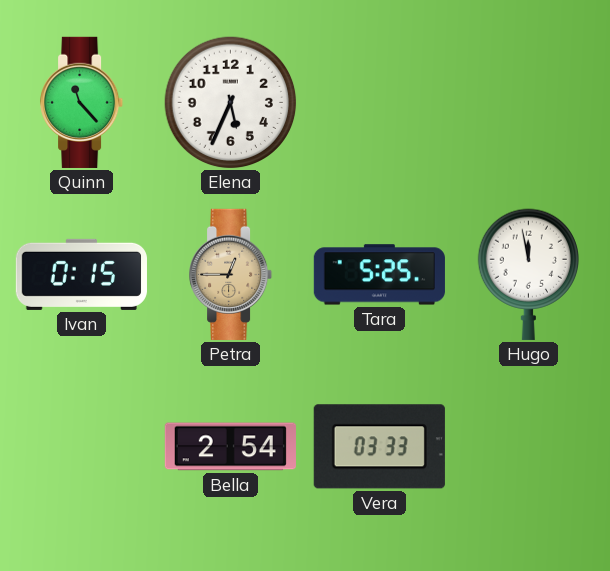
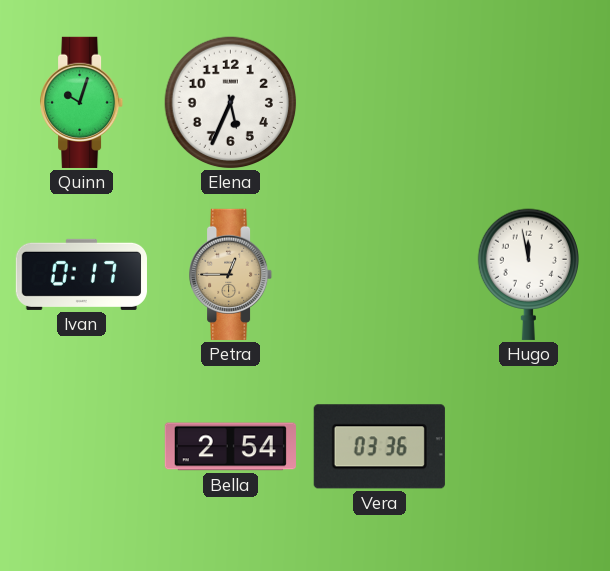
Quinn: 11:23 -> 10:03 (82, 102)
Ivan: 0:15 -> 0:17 (81, 274)
Tara: 5:25 -> none (379, 275)
Vera: 03:33 -> 03:36 (379, 447)
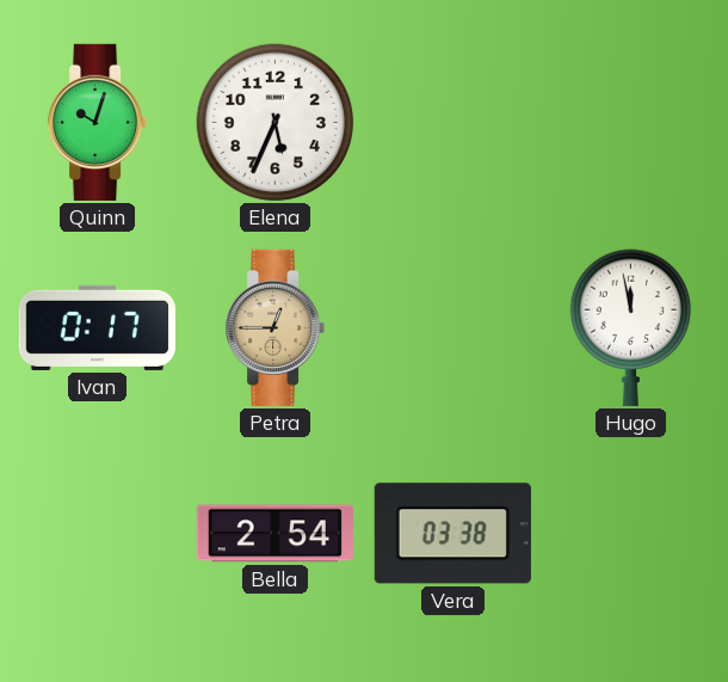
Vera: 03:36 -> 03:38 (452, 534)
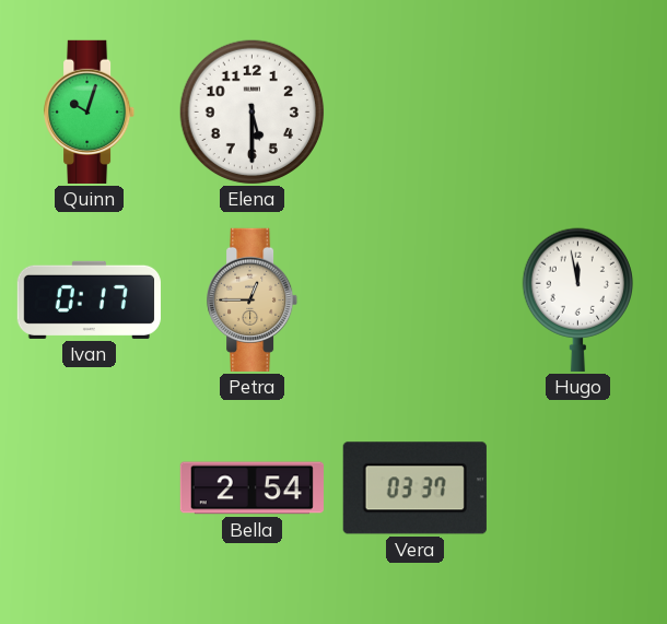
Elena: 5:34 -> 5:30 (253, 113)
Vera: 03:38 -> 03:37 (414, 488)
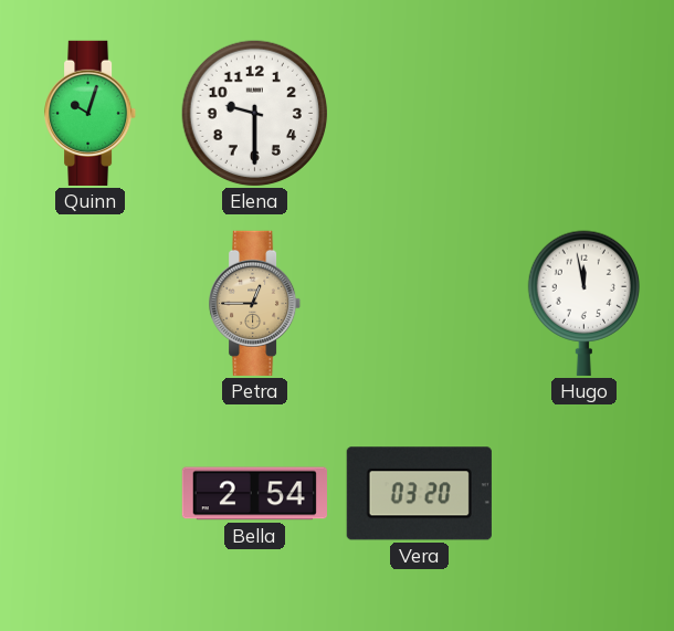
Elena: 5:30 -> 9:30 (255, 114)
Ivan: 0:17 -> none (89, 299)
Vera: 03:37 -> 03:20 (419, 494)
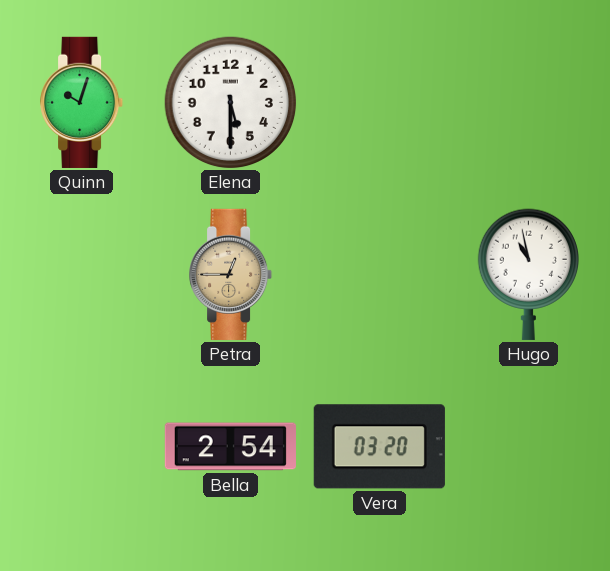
Elena: 9:30 -> 5:30 (231, 103)
Hugo: 11:58 -> 10:58 (528, 274)
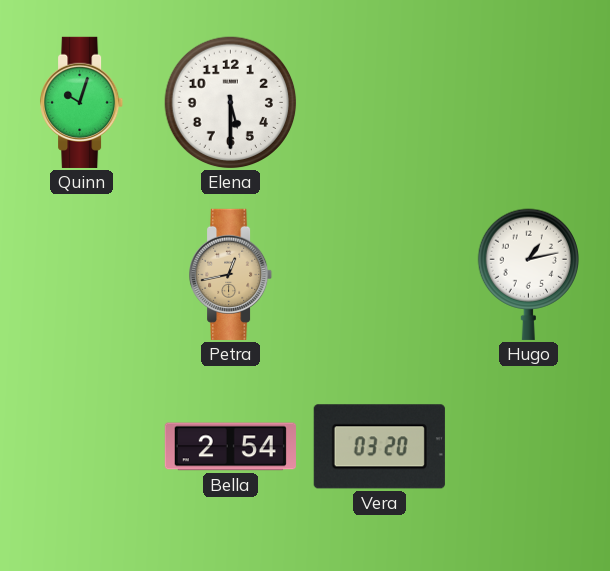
Petra: 12:45 -> 12:43 (231, 274)
Hugo: 10:58 -> 1:13 (528, 274)
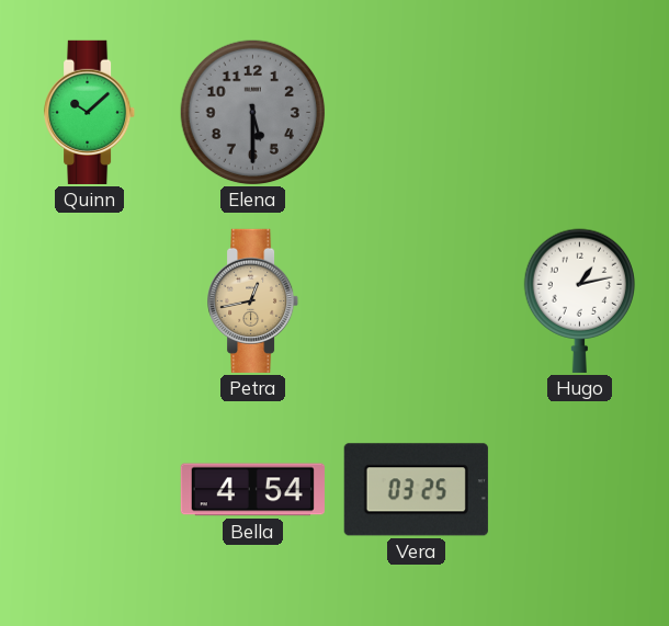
Quinn: 10:03 -> 10:08 (90, 112)
Elena dial: white -> grey (253, 113)
Bella: 2:54 -> 4:54 (252, 490)
Vera: 03:20 -> 03:25 (416, 490)
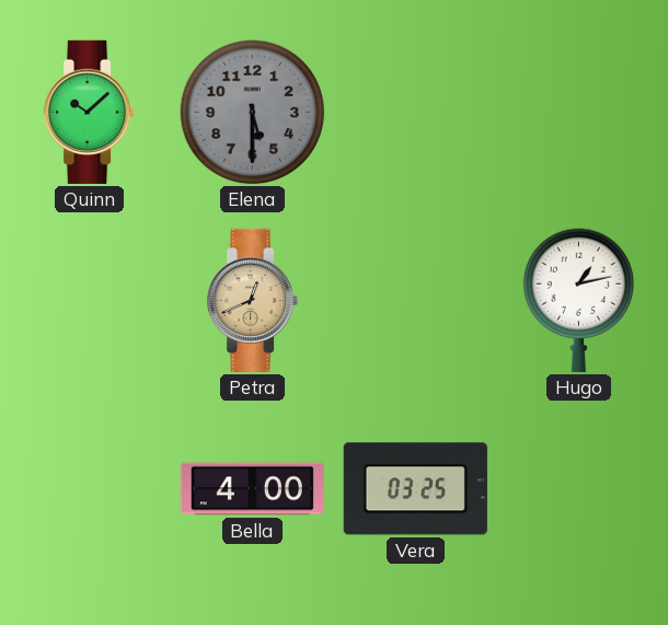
Petra: 12:43 -> 12:41 (253, 300)
Bella: 4:54 -> 4:00 (252, 489)
